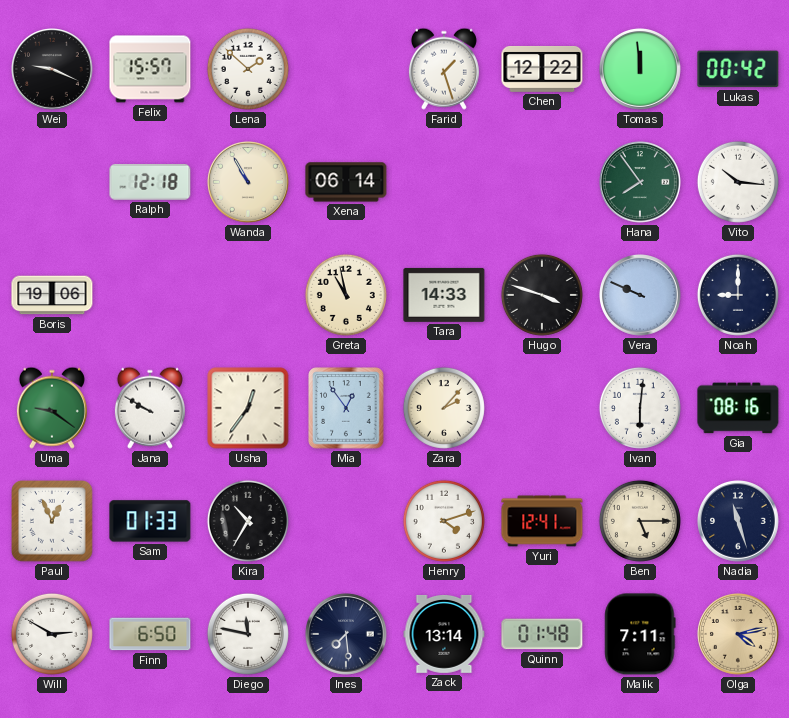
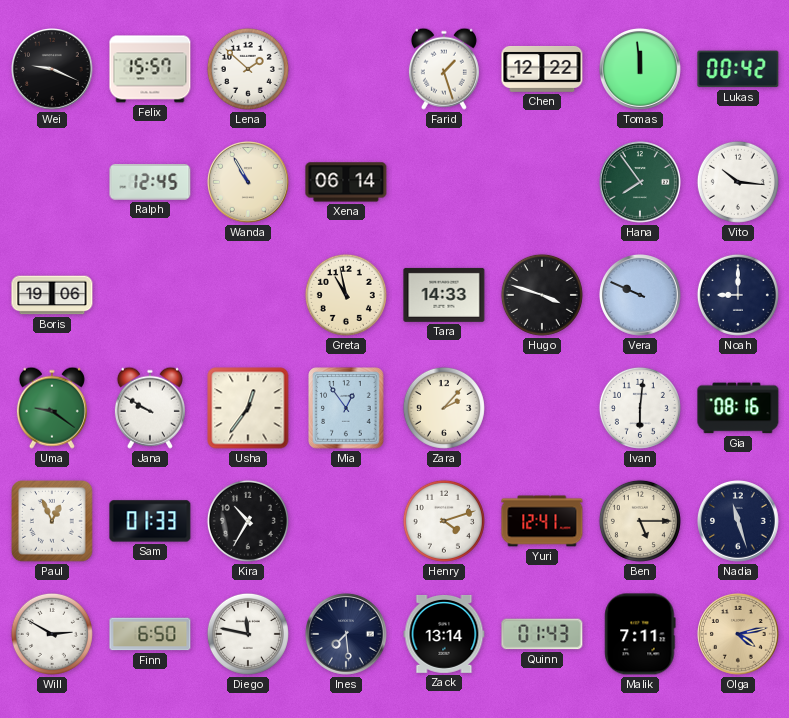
Ralph: 12:18 -> 12:45 (150, 182)
Quinn: 01:48 -> 01:43 (542, 634)
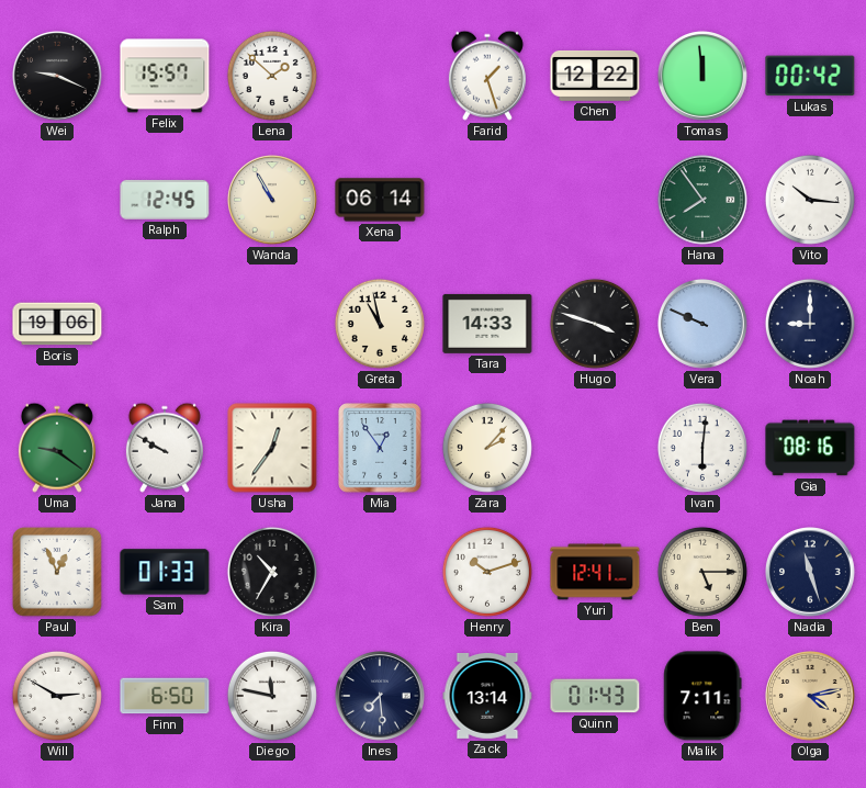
Henry: 4:12 -> 10:12 (487, 572)
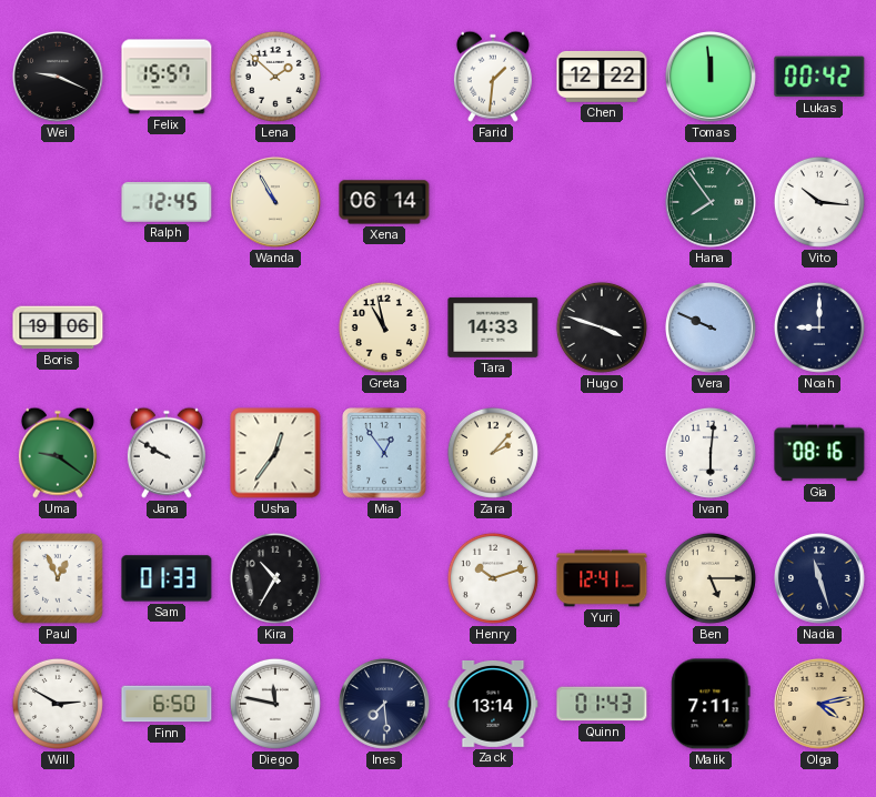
Farid: 1:27 -> 1:31 (493, 77)
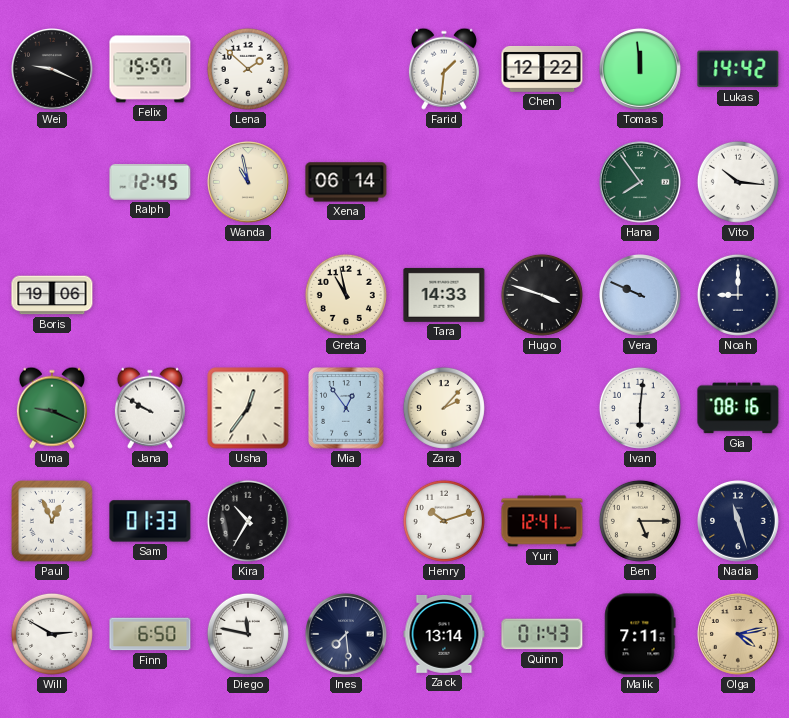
Lukas: 00:42 -> 14:42 (738, 69)
Wanda: 10:55 -> 10:58 (249, 183)
Uma: 9:21 -> 9:19 (52, 408)
